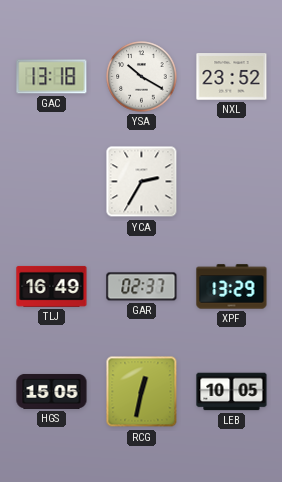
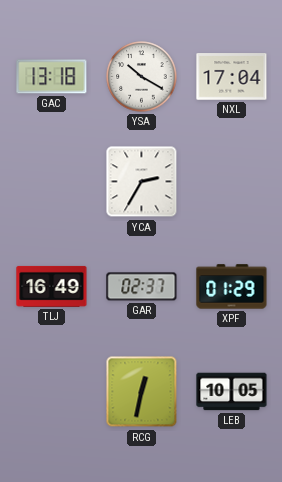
NXL: 23:52 -> 17:04 (232, 77)
XPF: 13:29 -> 01:29 (232, 287)
HGS: 15:05 -> none (52, 391)
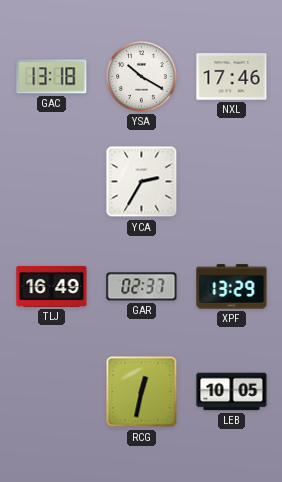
NXL: 17:04 -> 17:46 (232, 77)
XPF: 01:29 -> 13:29 (232, 287)
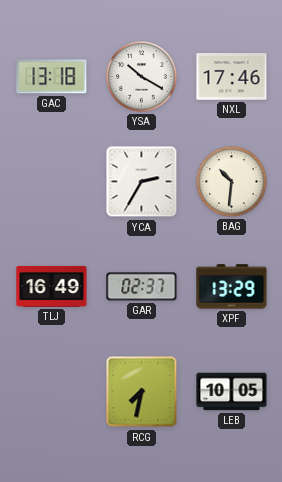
BAG: none -> 10:31 (232, 182)
RCG: 12:32 -> 7:32 (142, 392)
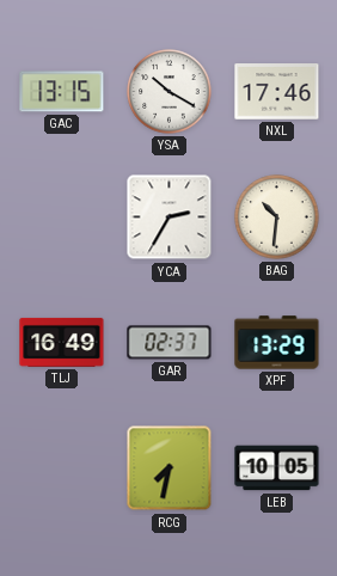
GAC: 13:18 -> 13:15 (62, 92)
